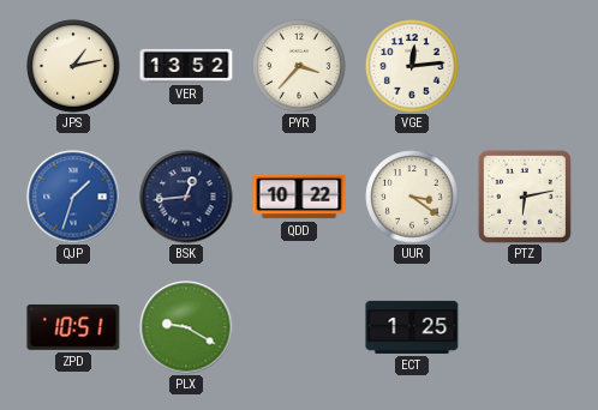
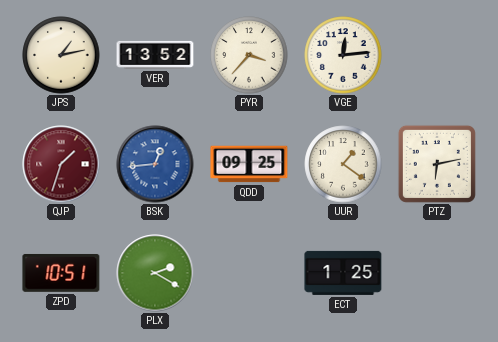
QJP dial: blue -> burgundy (61, 164)
BSK dial: navy -> blue (155, 164)
QDD: 10:22 -> 09:25 (249, 164)
UUR: 3:21 -> 1:21 (343, 164)
PLX: 9:20 -> 2:20 (155, 273)
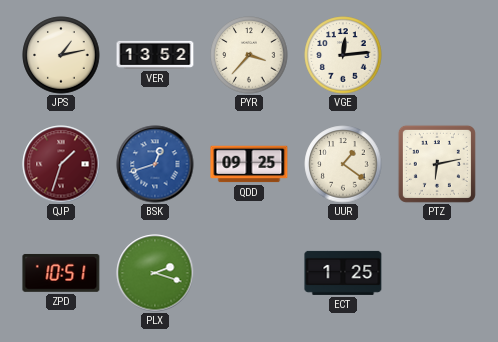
BSK: 12:44 -> 12:42 (155, 164)
PLX: 2:20 -> 2:18 (155, 273)
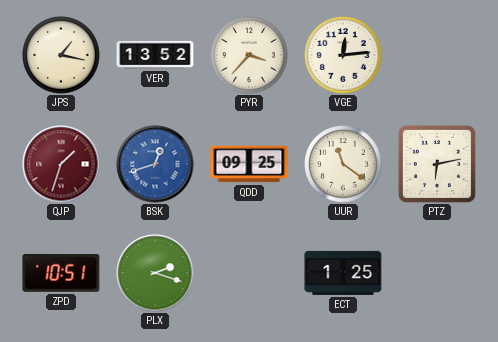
JPS: 1:13 -> 1:17 (61, 55)
UUR: 1:21 -> 11:21 (343, 164)
